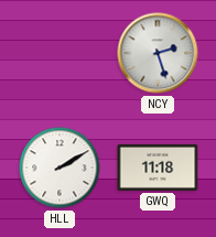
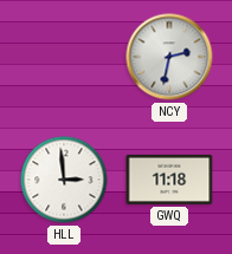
NCY: 2:27 -> 2:32 (169, 57)
HLL: 2:10 -> 2:59 (64, 180)
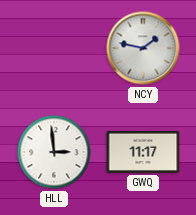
NCY: 2:32 -> 1:47 (143, 48)
GWQ: 11:18 -> 11:17 (143, 152)
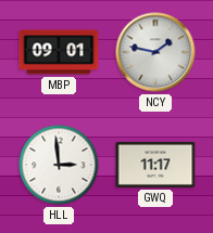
MBP: none -> 09:01 (59, 52)
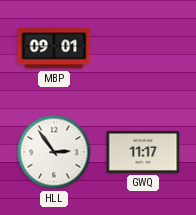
NCY: 1:47 -> none (155, 52)
HLL: 2:59 -> 2:54 (54, 152)
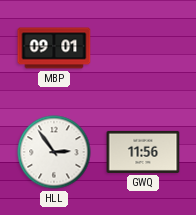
GWQ: 11:17 -> 11:56 (143, 152)
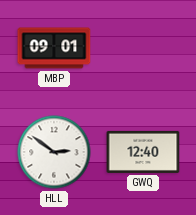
HLL: 2:54 -> 2:51 (54, 152)
GWQ: 11:56 -> 12:40 (143, 152)
